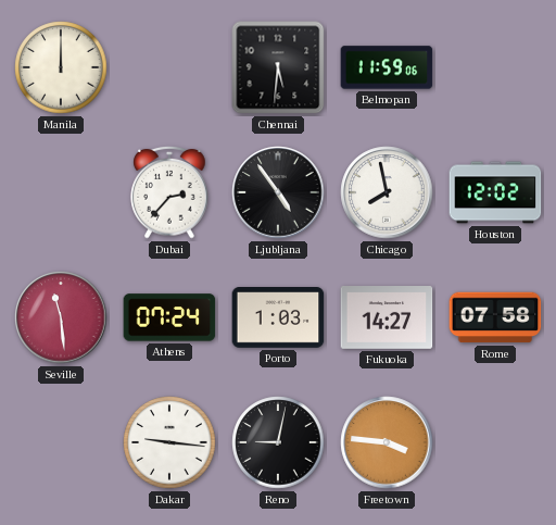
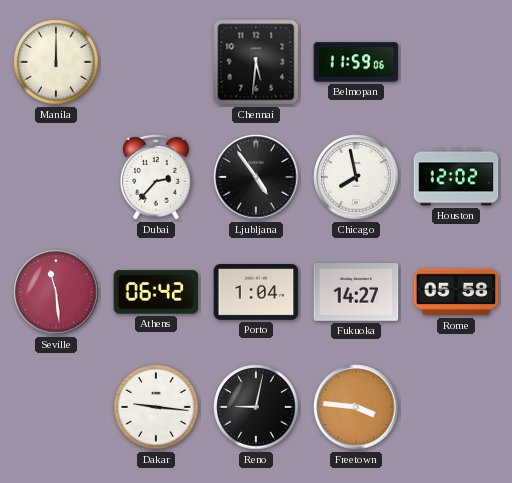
Athens: 07:24 -> 06:42 (156, 292)
Porto: 1:03 -> 1:04 (256, 293)
Rome: 07:58 -> 05:58 (456, 292)
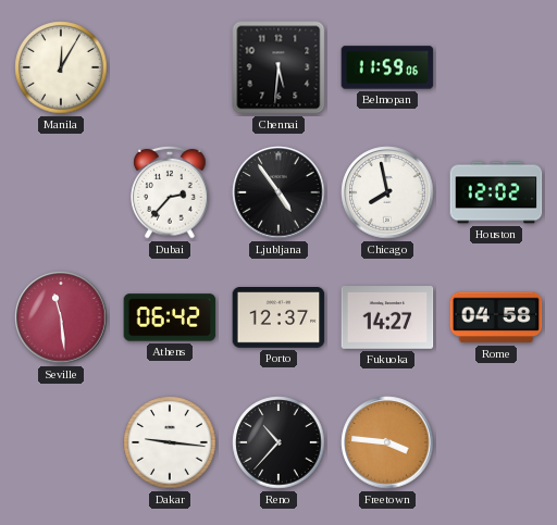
Manila: 12:00 -> 12:05 (61, 67)
Porto: 1:04 -> 12:37 (278, 318)
Rome: 05:58 -> 04:58 (496, 317)
Reno: 9:02 -> 10:37 (278, 442)
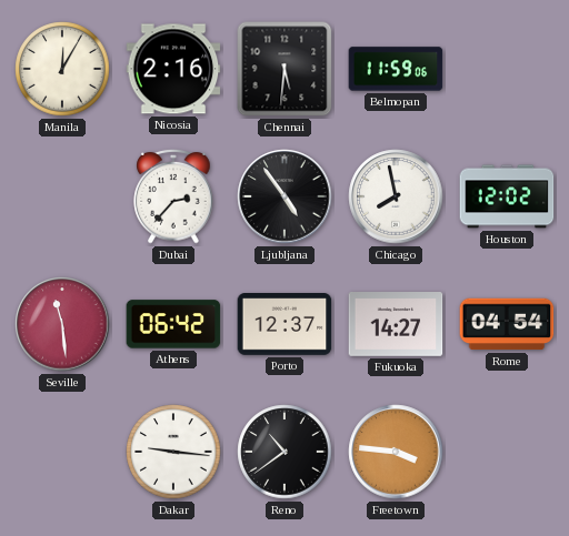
Nicosia: none -> 2:16 (173, 69)
Rome: 04:58 -> 04:54 (507, 324)
Reno: 10:37 -> 10:39 (284, 452)
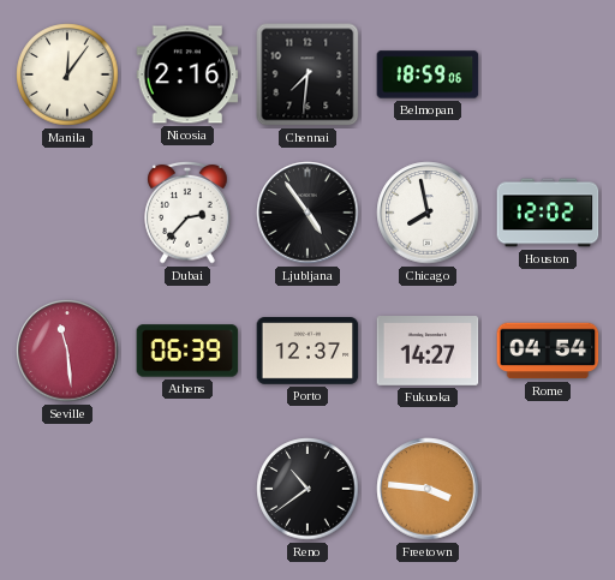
Manila: 12:05 -> 12:06 (67, 74)
Chennai: 5:31 -> 7:31 (307, 74)
Belmopan: 11:59 -> 18:59 (428, 74)
Athens: 06:42 -> 06:39 (187, 351)
Dakar: 9:16 -> none (173, 452)
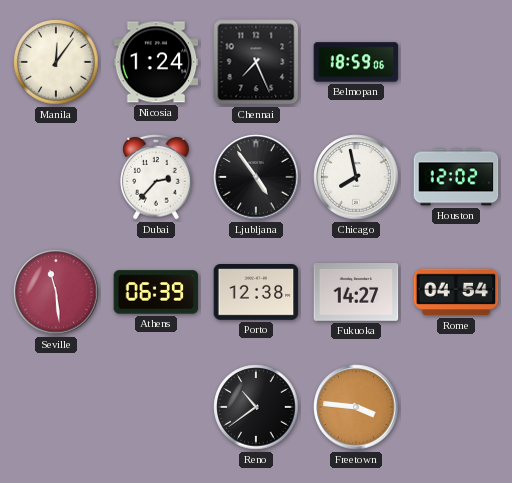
Nicosia: 2:16 -> 1:24 (156, 62)
Chennai: 7:31 -> 7:26 (256, 62)
Porto: 12:37 -> 12:38 (256, 293)
